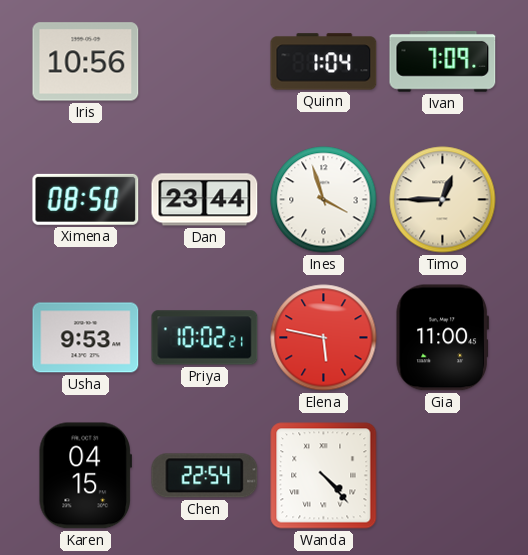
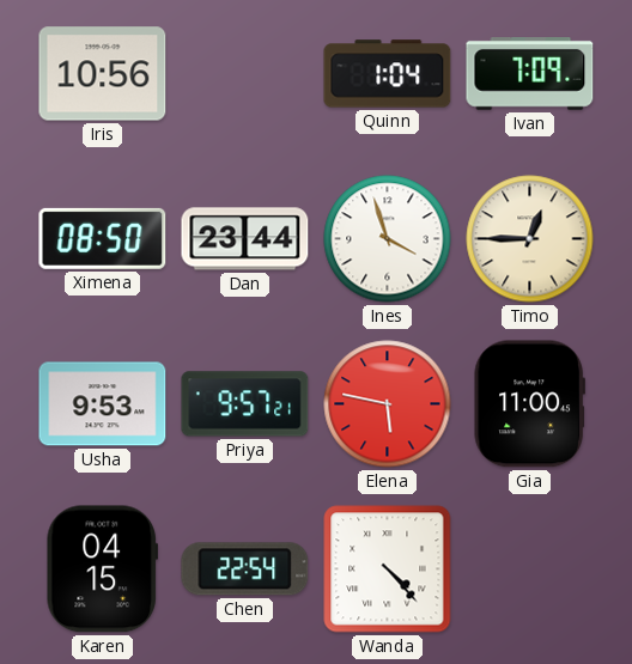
Priya: 10:02 -> 9:57 (245, 404)
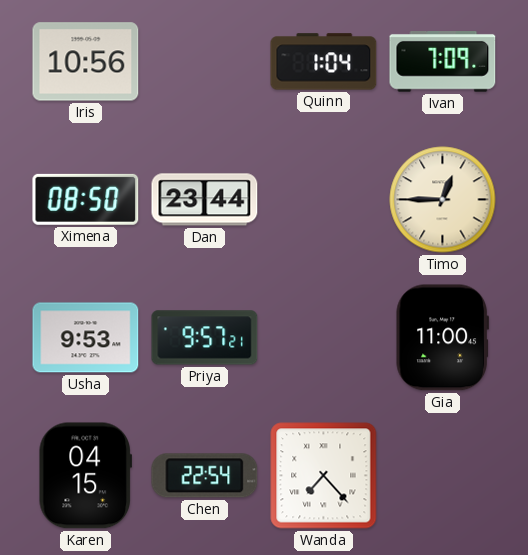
Ines: 3:57 -> none (388, 239)
Elena: 5:47 -> none (388, 404)
Wanda: 4:23 -> 7:23 (324, 476)
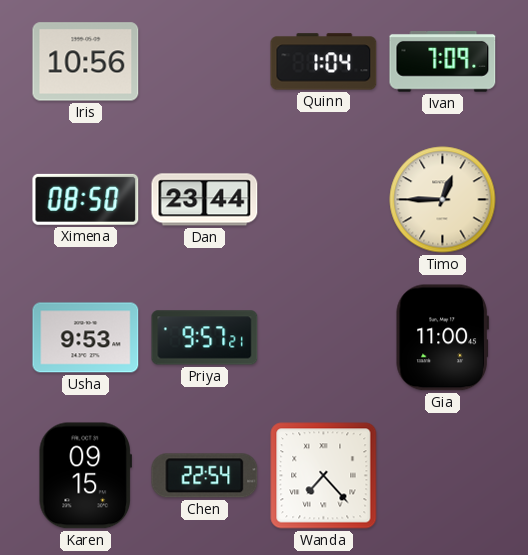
Karen: 04:15 -> 09:15 (85, 476)
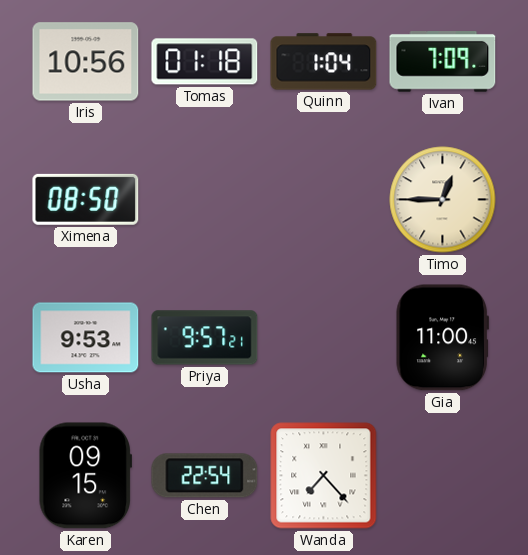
Tomas: none -> 01:18 (205, 62)
Dan: 23:44 -> none (205, 200)
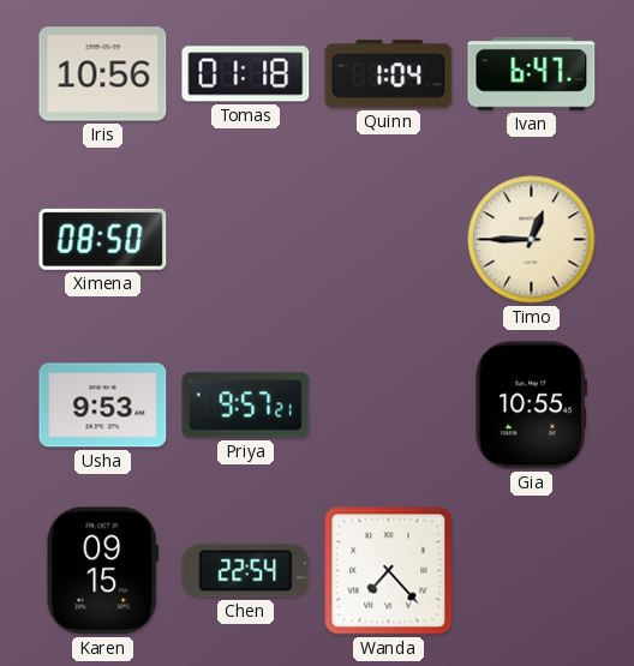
Ivan: 7:09 -> 6:47 (532, 74)
Gia: 11:00 -> 10:55 (531, 406)
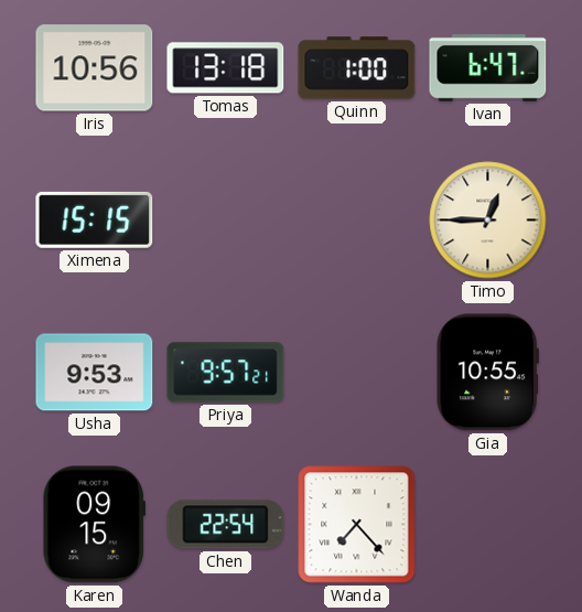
Tomas: 01:18 -> 13:18 (226, 68)
Quinn: 1:04 -> 1:00 (357, 68)
Ximena: 08:50 -> 15:15 (95, 219)
